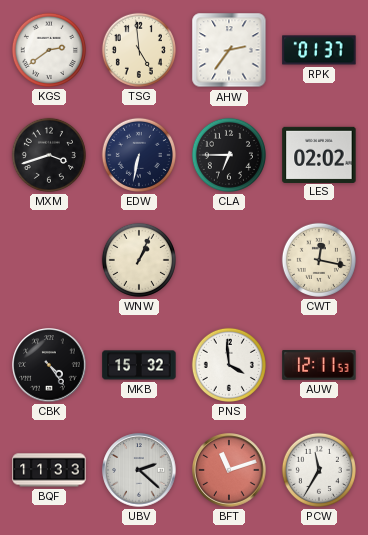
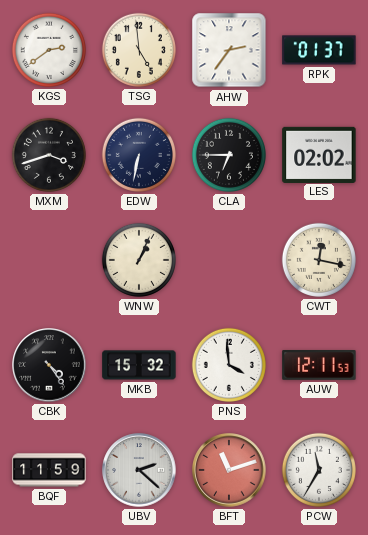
BQF: 11:33 -> 11:59 (49, 470)
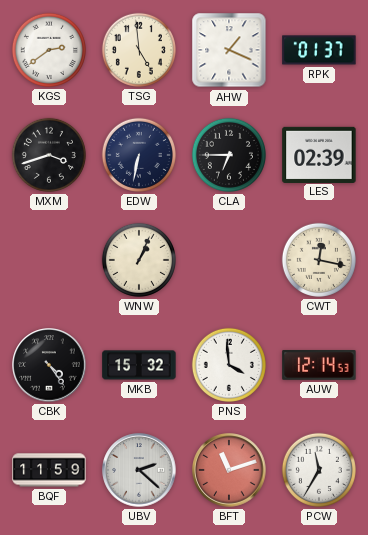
AHW: 2:36 -> 1:19 (229, 50)
LES: 02:02 -> 02:39 (319, 154)
AUW: 12:11 -> 12:14 (319, 366)
